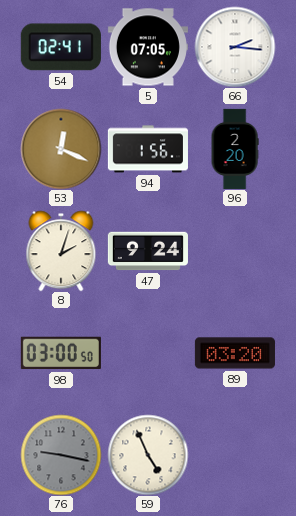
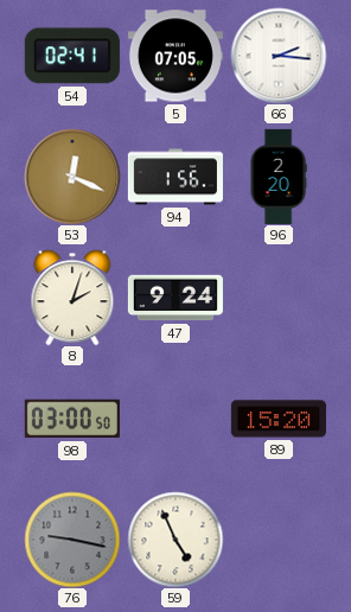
89: 03:20 -> 15:20 (279, 419)
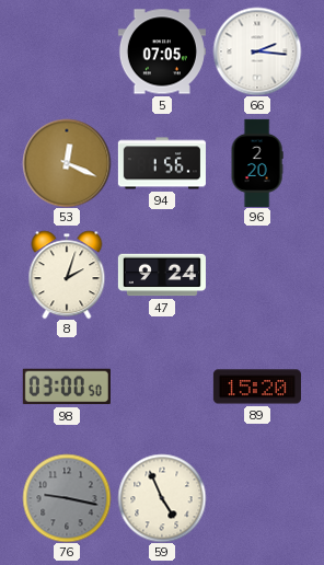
54: 02:41 -> none (72, 56)
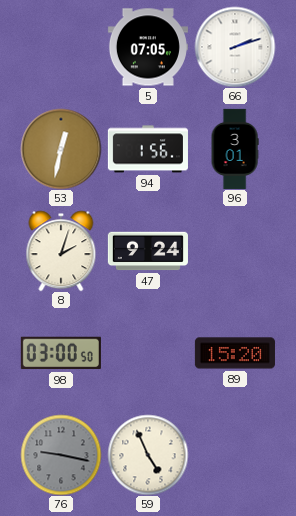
66: 2:16 -> 2:12 (235, 47)
53: 12:19 -> 12:32 (61, 149)
96: 2:20 -> 3:01 (235, 148)
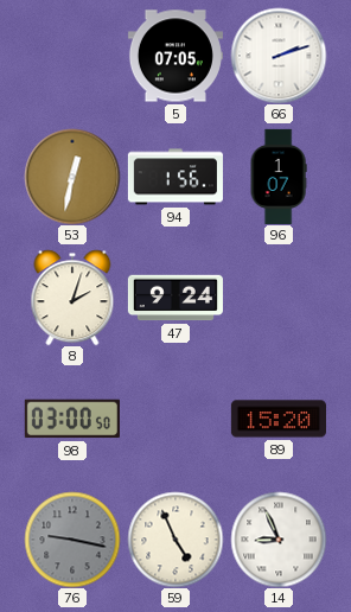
96: 3:01 -> 1:07 (279, 176)
14: none -> 8:56 (279, 540)
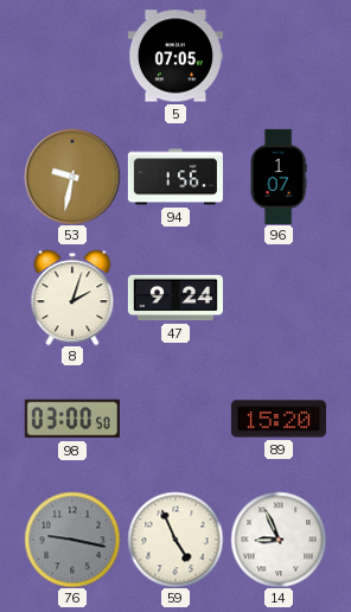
66: 2:12 -> none (279, 56)
53: 12:32 -> 9:32 (72, 177)
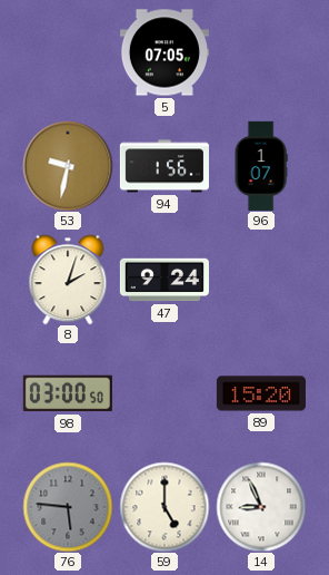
76: 9:17 -> 5:46 (68, 507)
59: 4:56 -> 5:00 (164, 507)
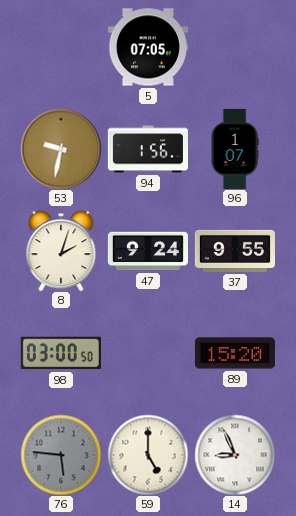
37: none -> 9:55 (235, 251)
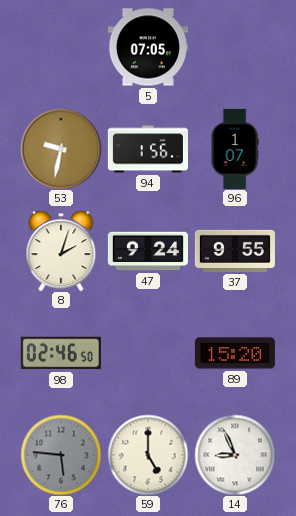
98: 03:00 -> 02:46 (61, 353)
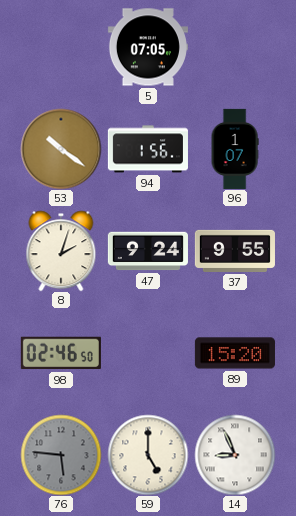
53: 9:32 -> 10:21 (61, 149)
